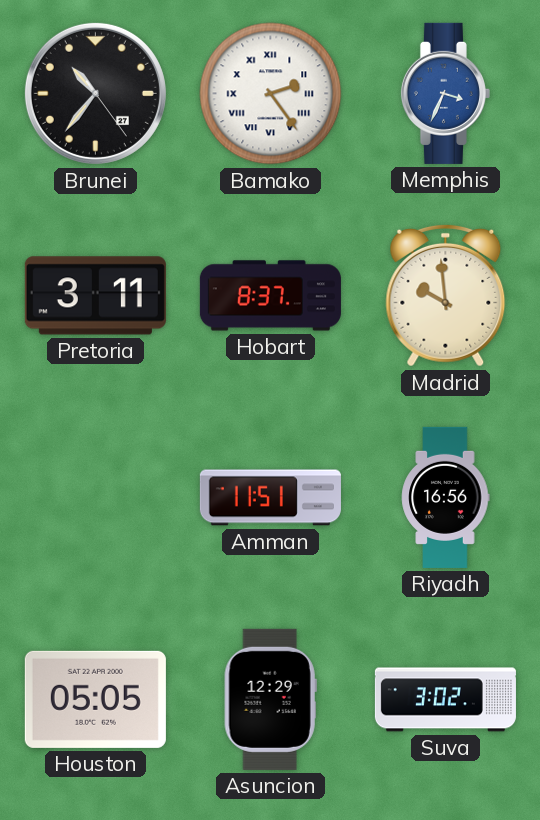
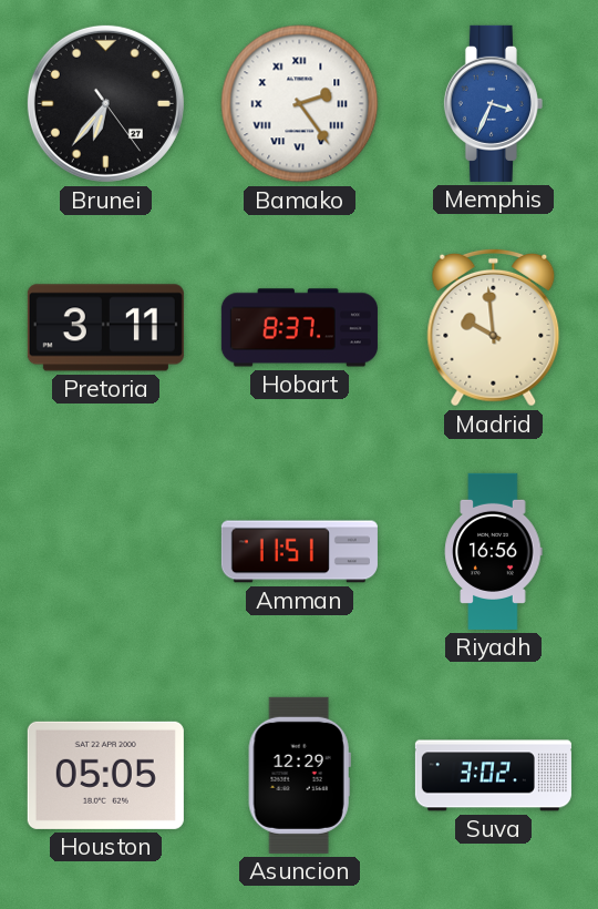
Brunei: 10:36 -> 6:36 (105, 103)
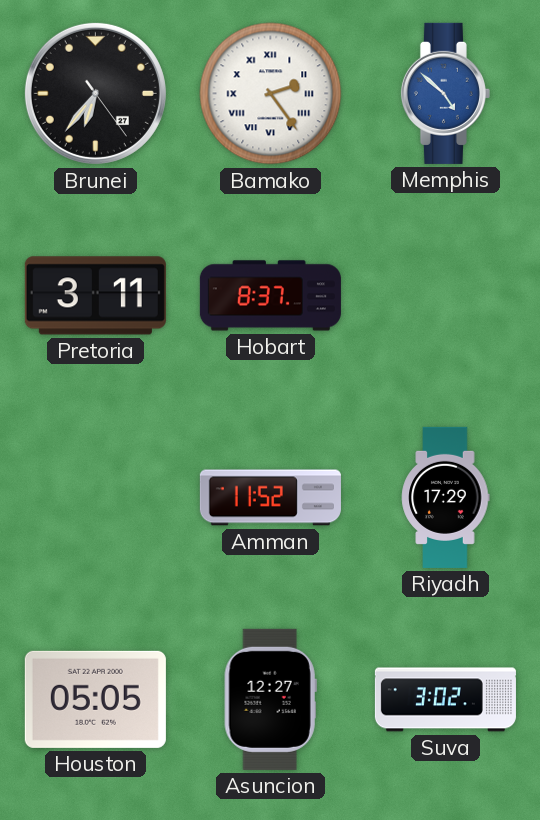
Memphis: 3:34 -> 4:52 (445, 93)
Madrid: 9:59 -> none (494, 327)
Amman: 11:51 -> 11:52 (270, 498)
Riyadh: 16:56 -> 17:29 (446, 497)
Asuncion: 12:29 -> 12:27 (270, 699)
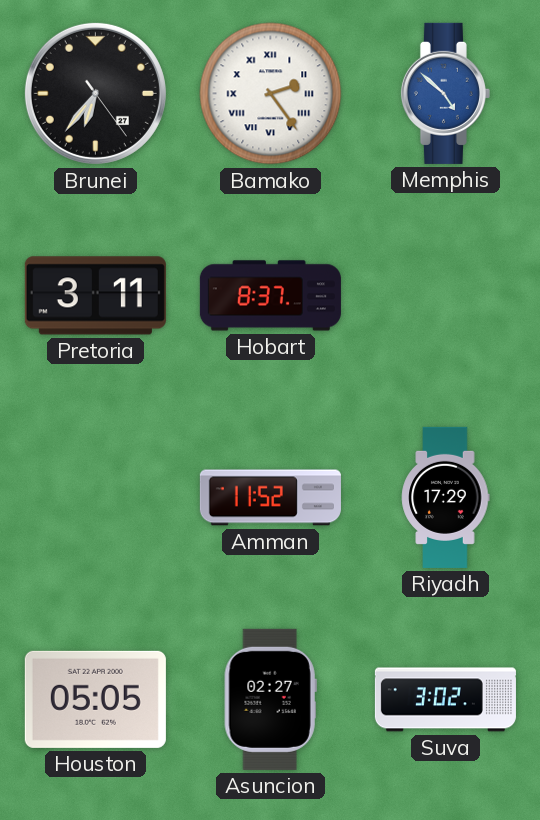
Asuncion: 12:27 -> 02:27 (270, 699)
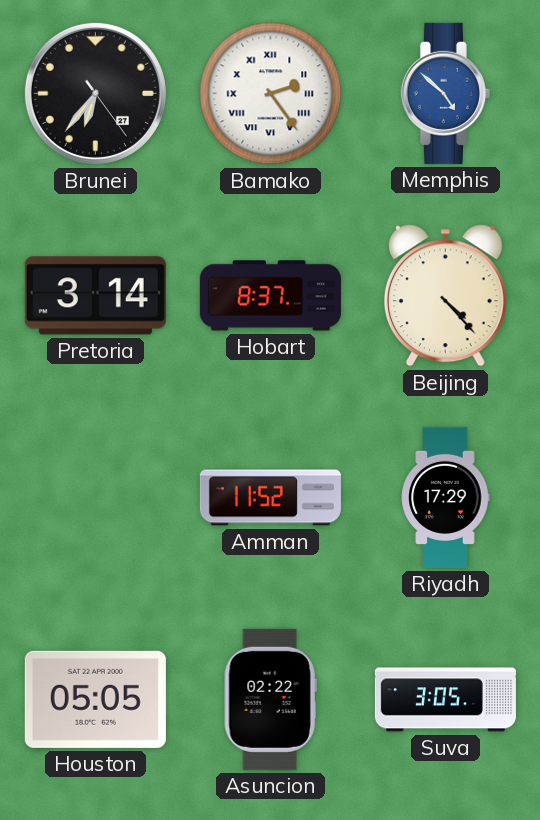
Pretoria: 3:11 -> 3:14 (95, 296)
Beijing: none -> 4:23 (445, 296)
Asuncion: 02:27 -> 02:22 (270, 699)
Suva: 3:02 -> 3:05 (445, 700)
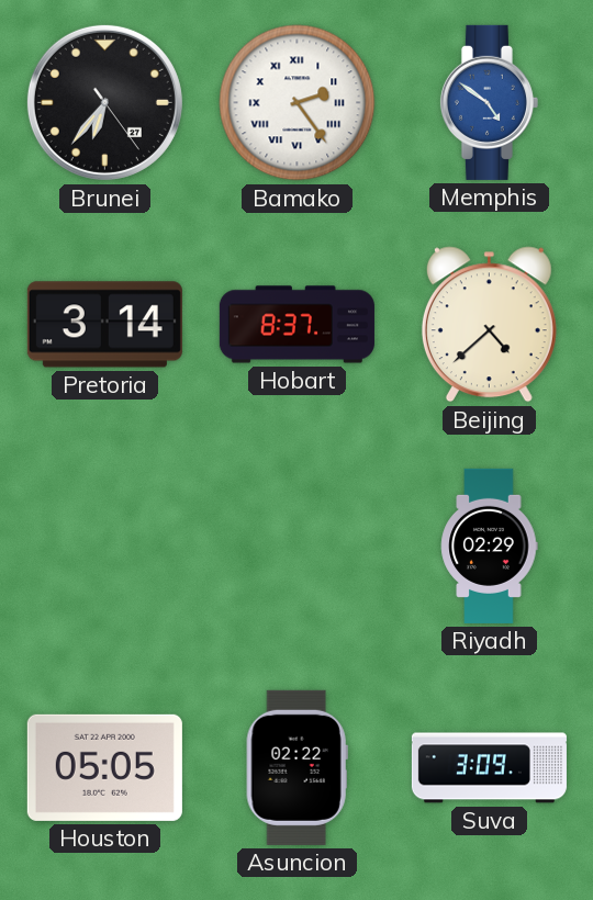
Memphis: 4:52 -> 4:51 (489, 102)
Beijing: 4:23 -> 4:38 (489, 325)
Amman: 11:52 -> none (270, 498)
Riyadh: 17:29 -> 02:29 (490, 545)
Suva: 3:05 -> 3:09 (489, 768)
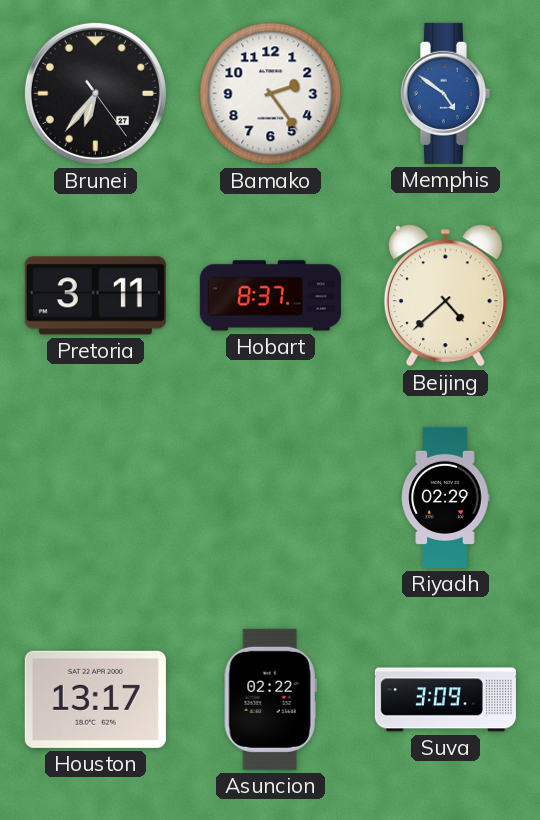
Bamako numerals: Roman -> Arabic (271, 94)
Pretoria: 3:14 -> 3:11 (95, 296)
Houston: 05:05 -> 13:17 (95, 699)
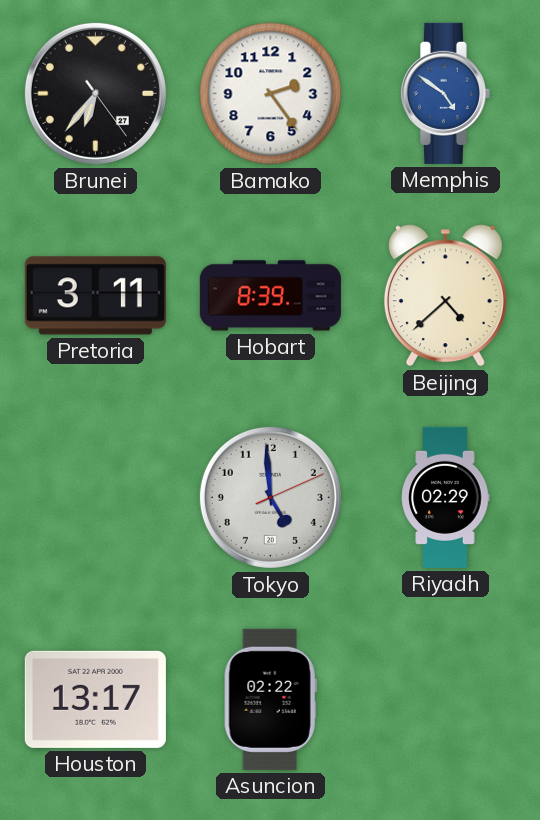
Hobart: 8:37 -> 8:39 (270, 296)
Tokyo: none -> 4:59 (270, 497)
Suva: 3:09 -> none (445, 700)
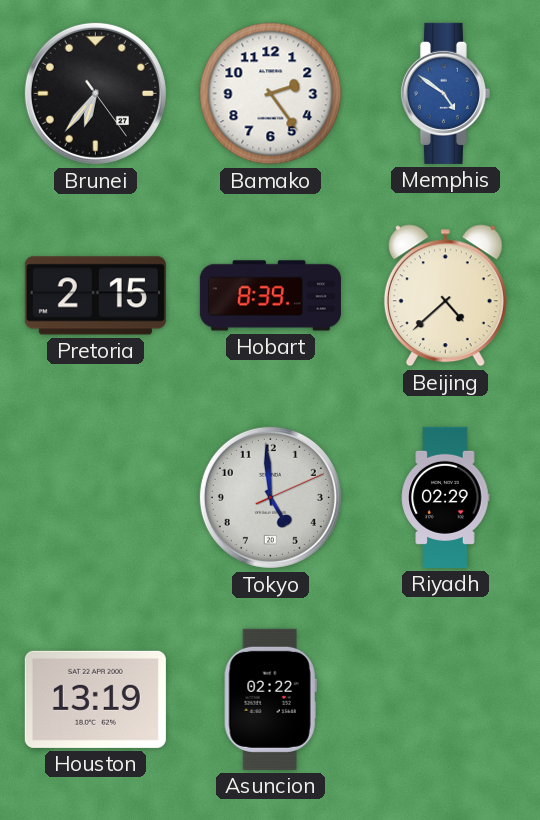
Pretoria: 3:11 -> 2:15 (95, 296)
Houston: 13:17 -> 13:19 (95, 699)
